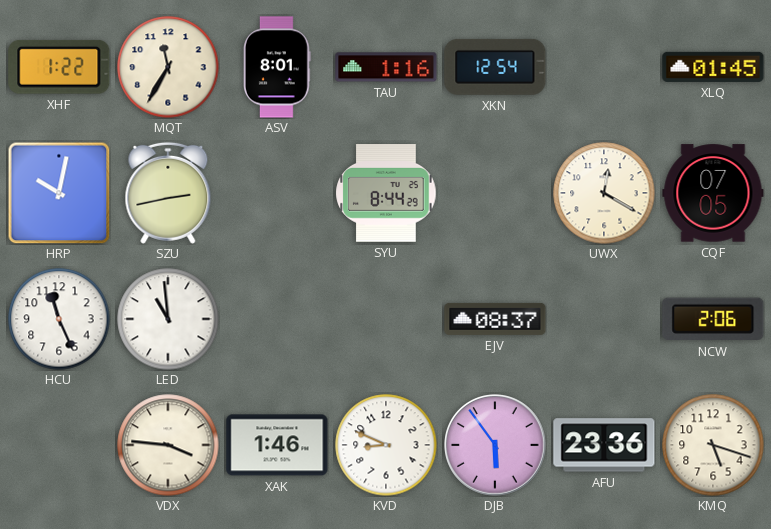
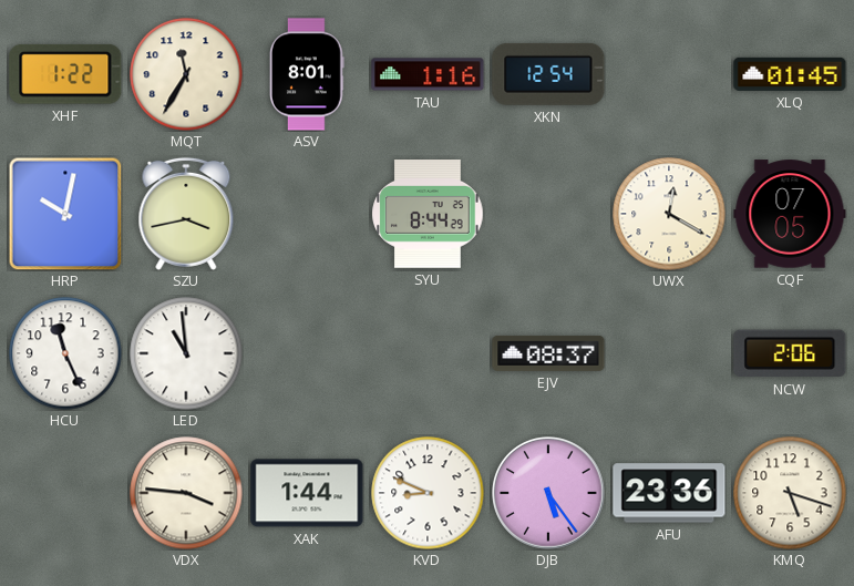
SZU: 2:43 -> 3:43 (186, 214)
XAK: 1:46 -> 1:44 (307, 493)
DJB: 5:54 -> 5:24 (549, 494)
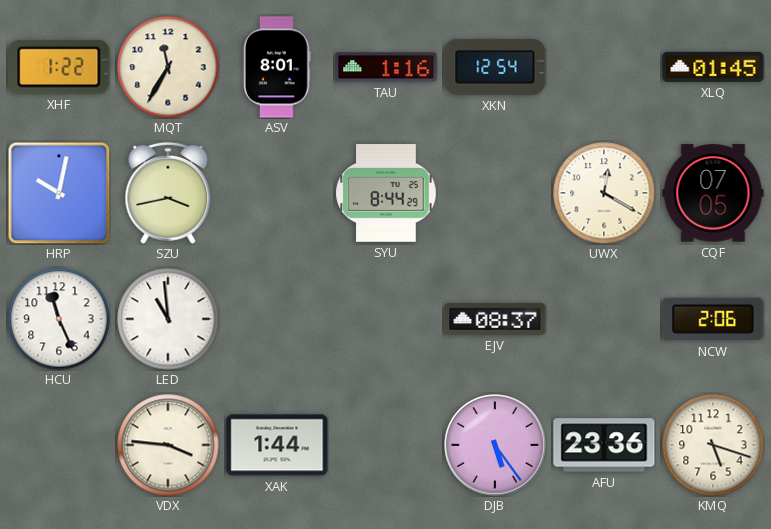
KVD: 8:49 -> none (428, 493)
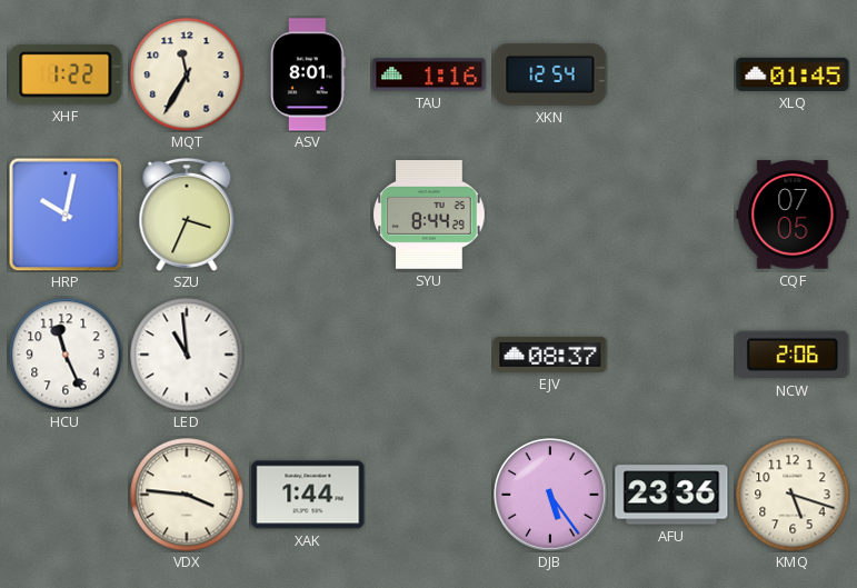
SZU: 3:43 -> 3:34 (187, 215)
UWX: 12:20 -> none (604, 193)
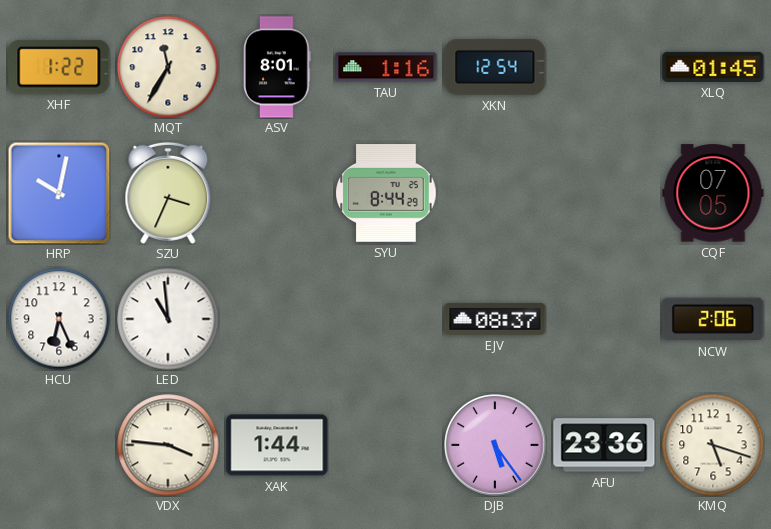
HCU: 11:26 -> 6:26 (59, 319)
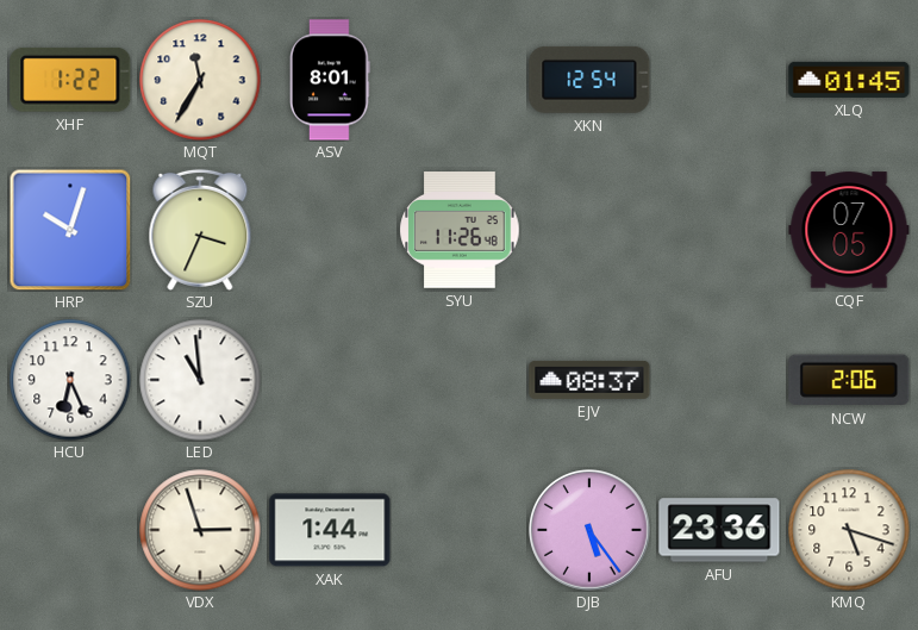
TAU: 1:16 -> none (386, 67)
HRP: 10:02 -> 10:03 (70, 230)
SYU: 8:44 -> 11:26 (460, 231)
VDX: 3:46 -> 2:57 (200, 530)
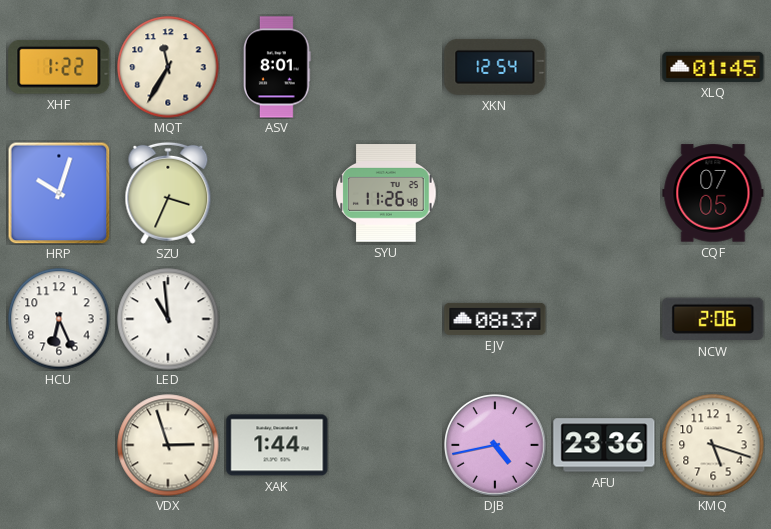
DJB: 5:24 -> 4:43 (496, 446)
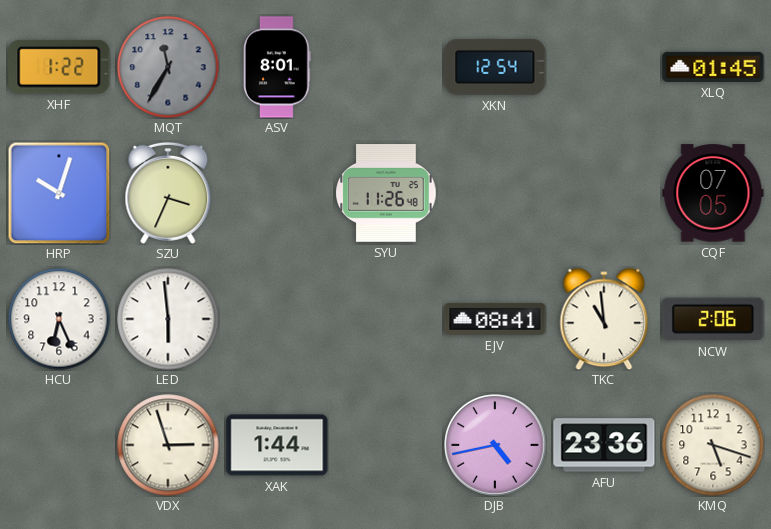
MQT dial: cream -> grey (168, 67)
LED: 10:59 -> 5:59 (168, 319)
EJV: 08:37 -> 08:41 (495, 319)
TKC: none -> 10:59 (604, 319)
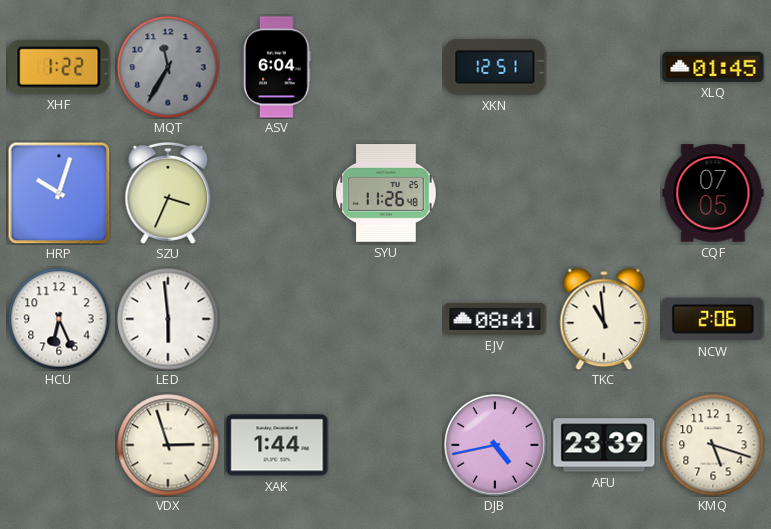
ASV: 8:01 -> 6:04 (278, 67)
XKN: 12:54 -> 12:51 (495, 67)
AFU: 23:36 -> 23:39 (604, 445)
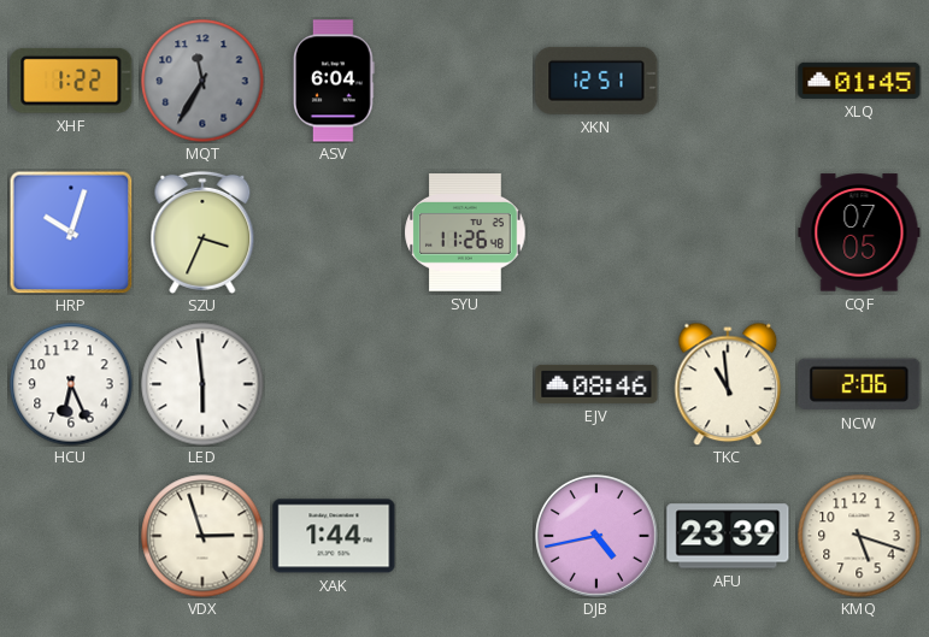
EJV: 08:41 -> 08:46 (596, 384)
